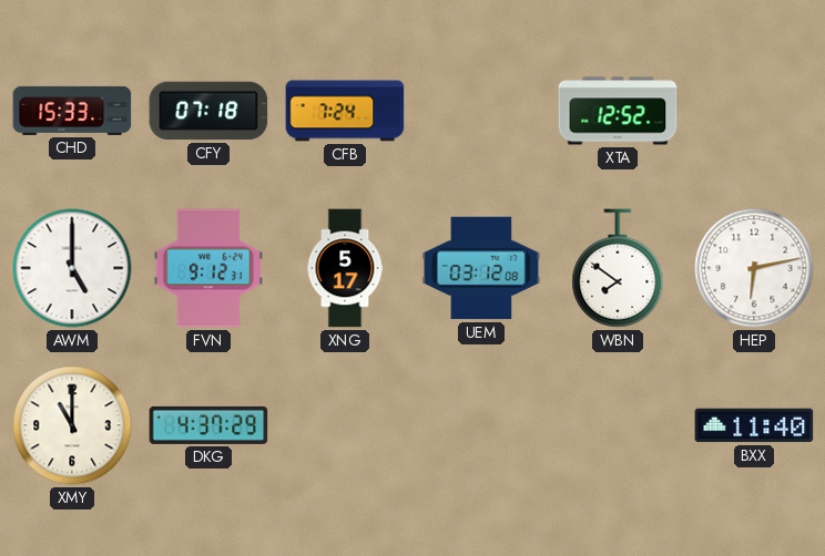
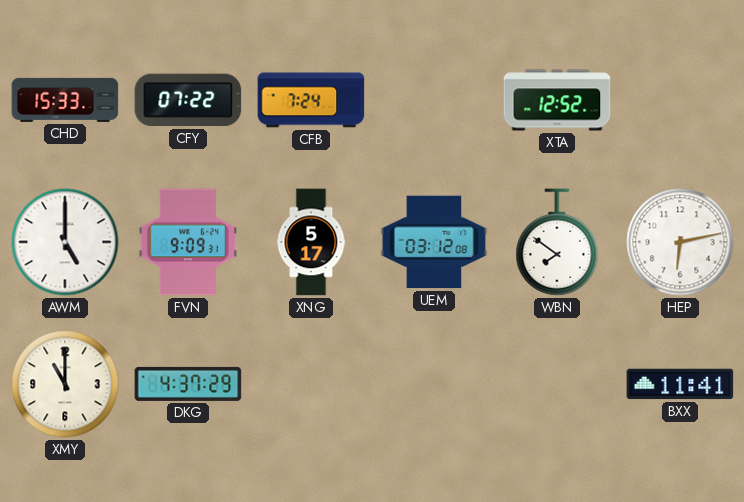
CFY: 07:18 -> 07:22 (188, 100)
FVN: 9:12 -> 9:09 (188, 242)
BXX: 11:40 -> 11:41 (680, 384)
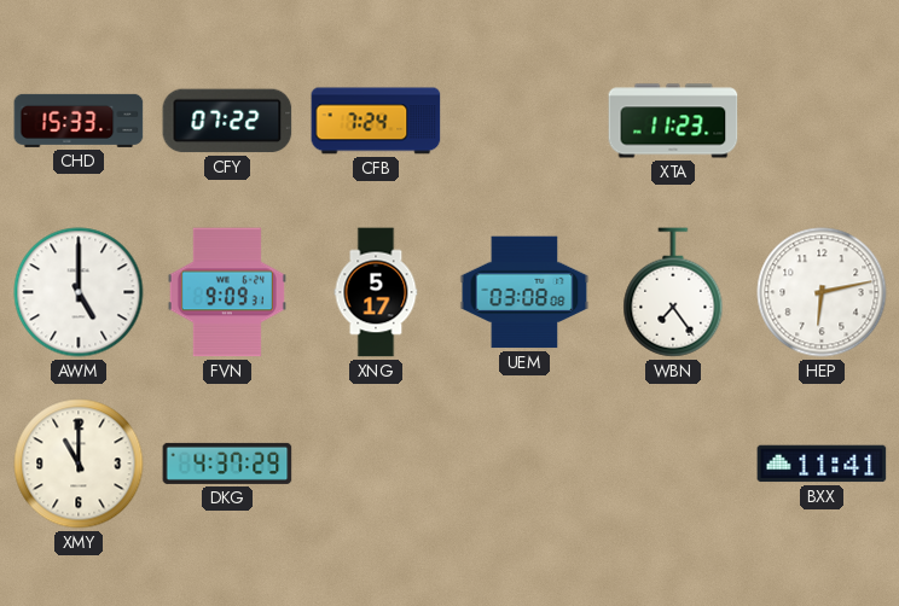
XTA: 12:52 -> 11:23 (673, 121)
UEM: 03:12 -> 03:08 (524, 292)
WBN: 7:51 -> 7:24 (673, 292)
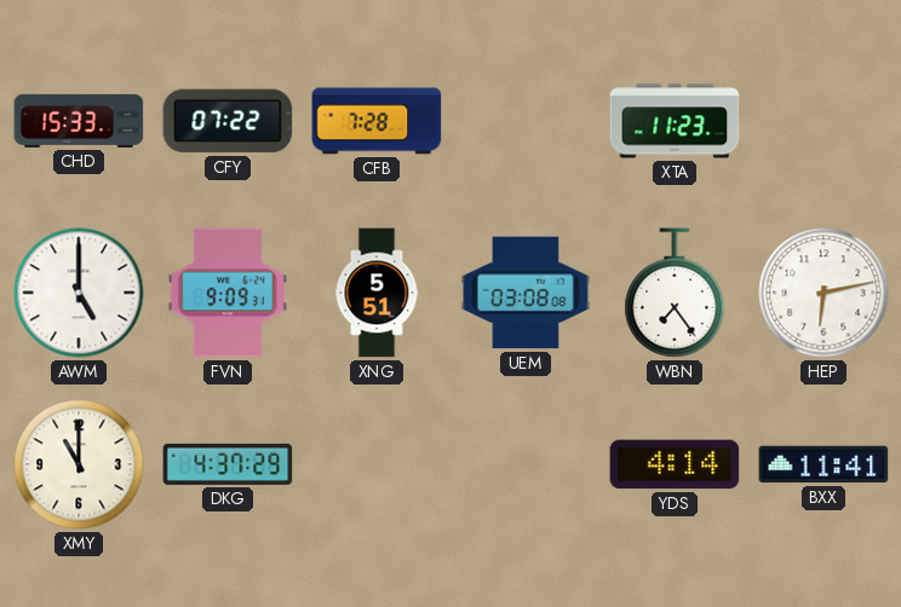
CFB: 7:24 -> 7:28 (377, 121)
XNG: 5:17 -> 5:51 (377, 293)
YDS: none -> 4:14 (675, 464)
